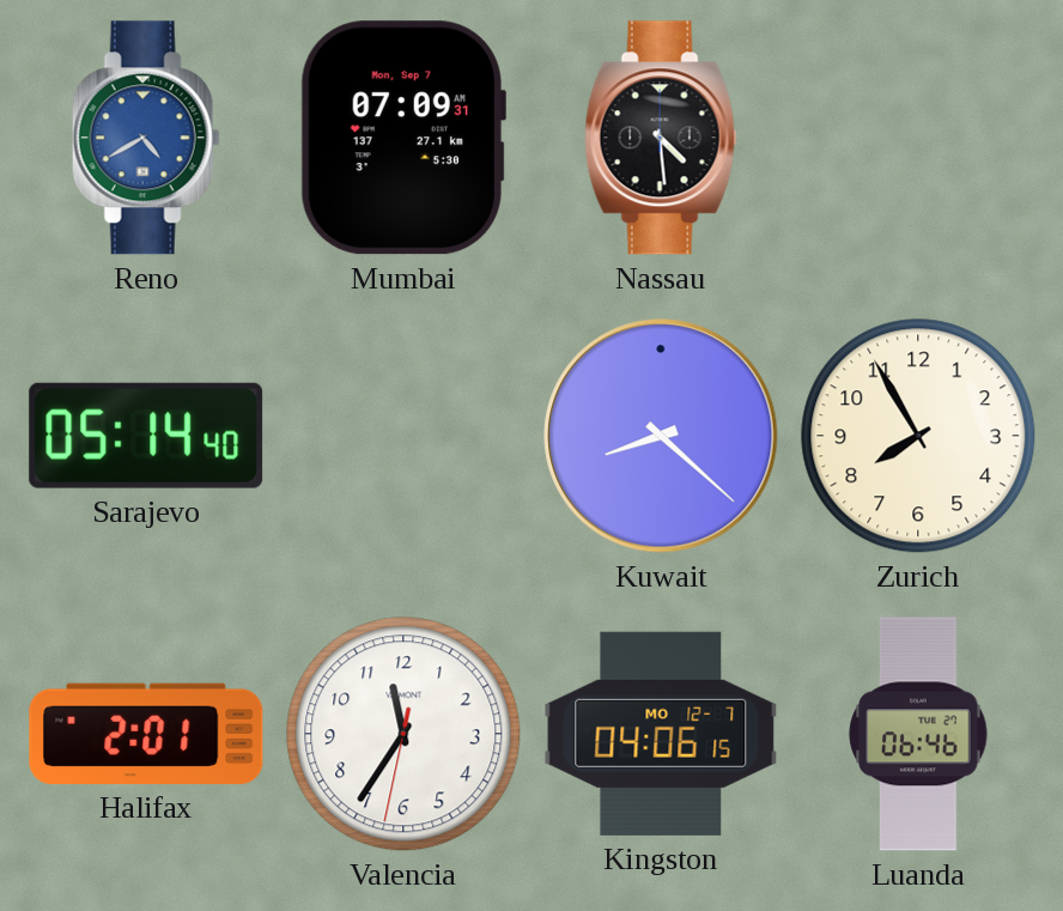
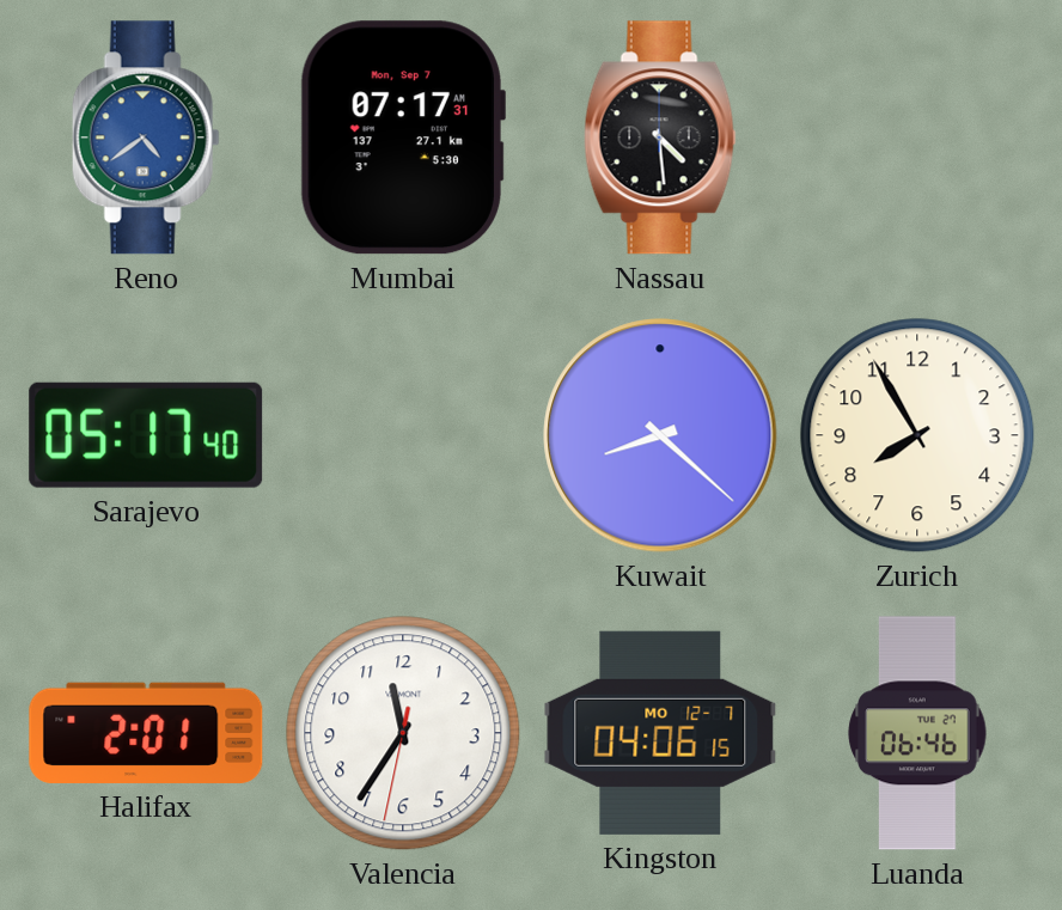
Reno: 4:40 -> 4:39 (146, 138)
Mumbai: 07:09 -> 07:17 (402, 138)
Sarajevo: 05:14 -> 05:17 (146, 435)
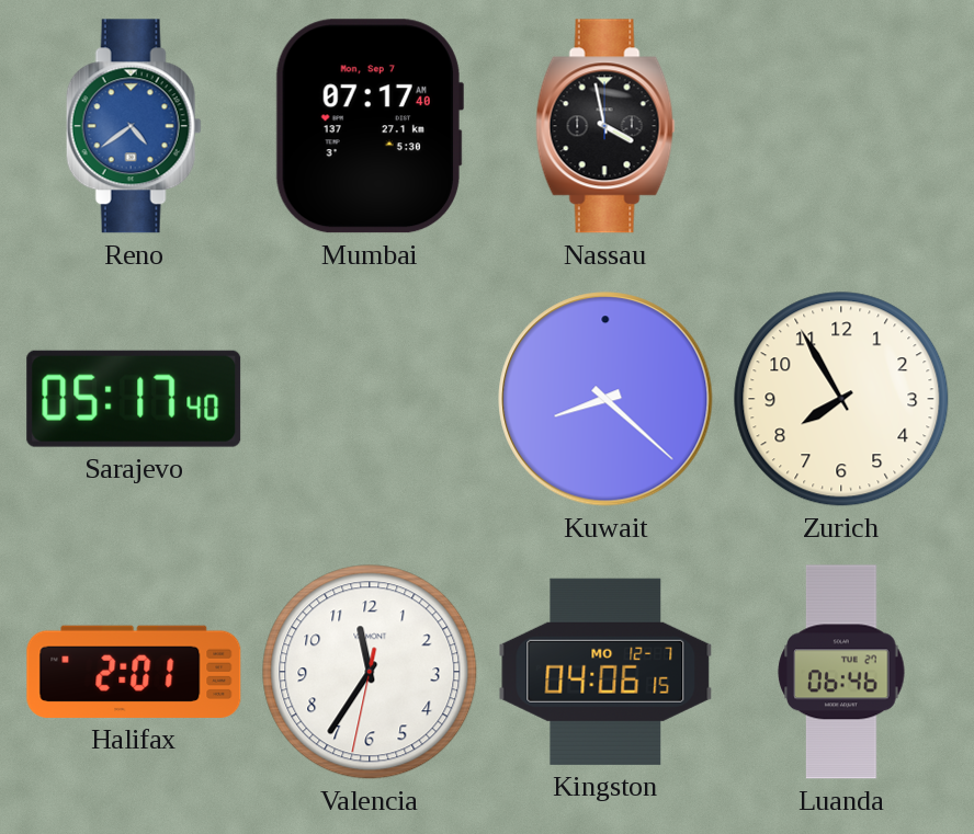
Mumbai: 07:17:31 -> 07:17:40 (369, 126)
Nassau: 4:29 -> 3:58 (605, 126)
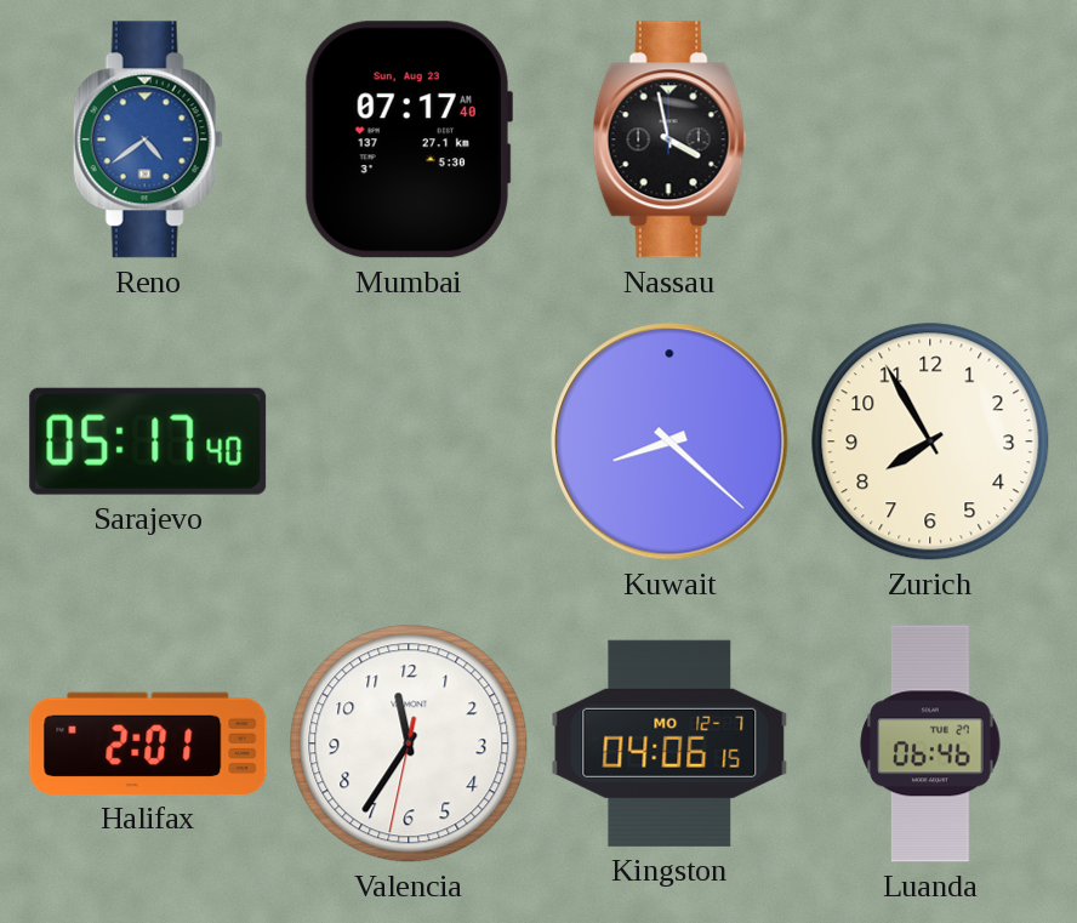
Mumbai date: Mon, Sep 7 -> Sun, Aug 23 (408, 139)
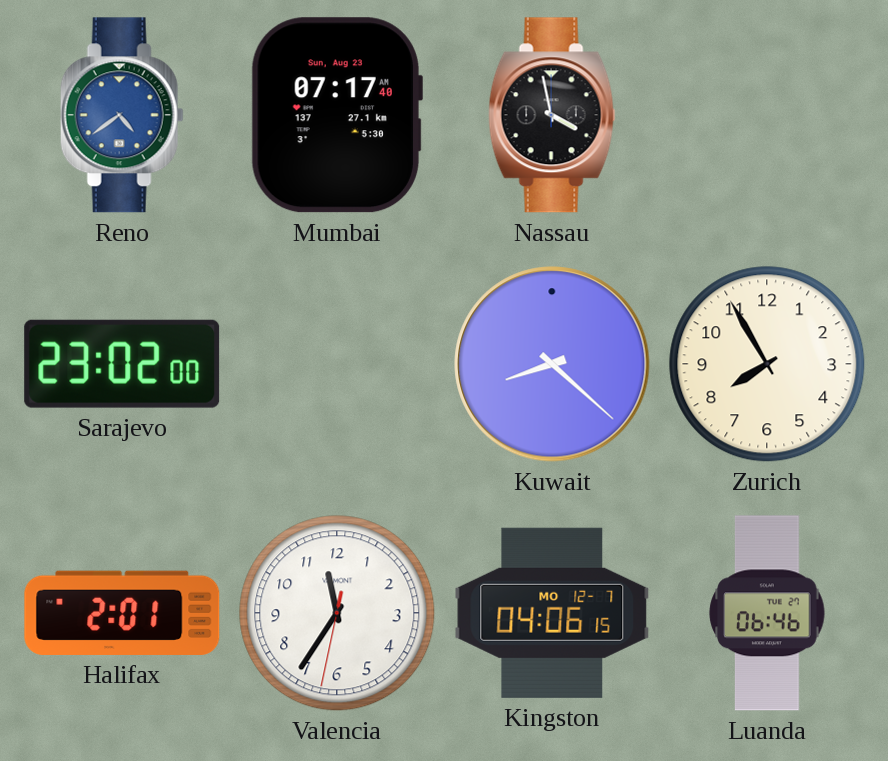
Sarajevo: 05:17 -> 23:02 (122, 364)
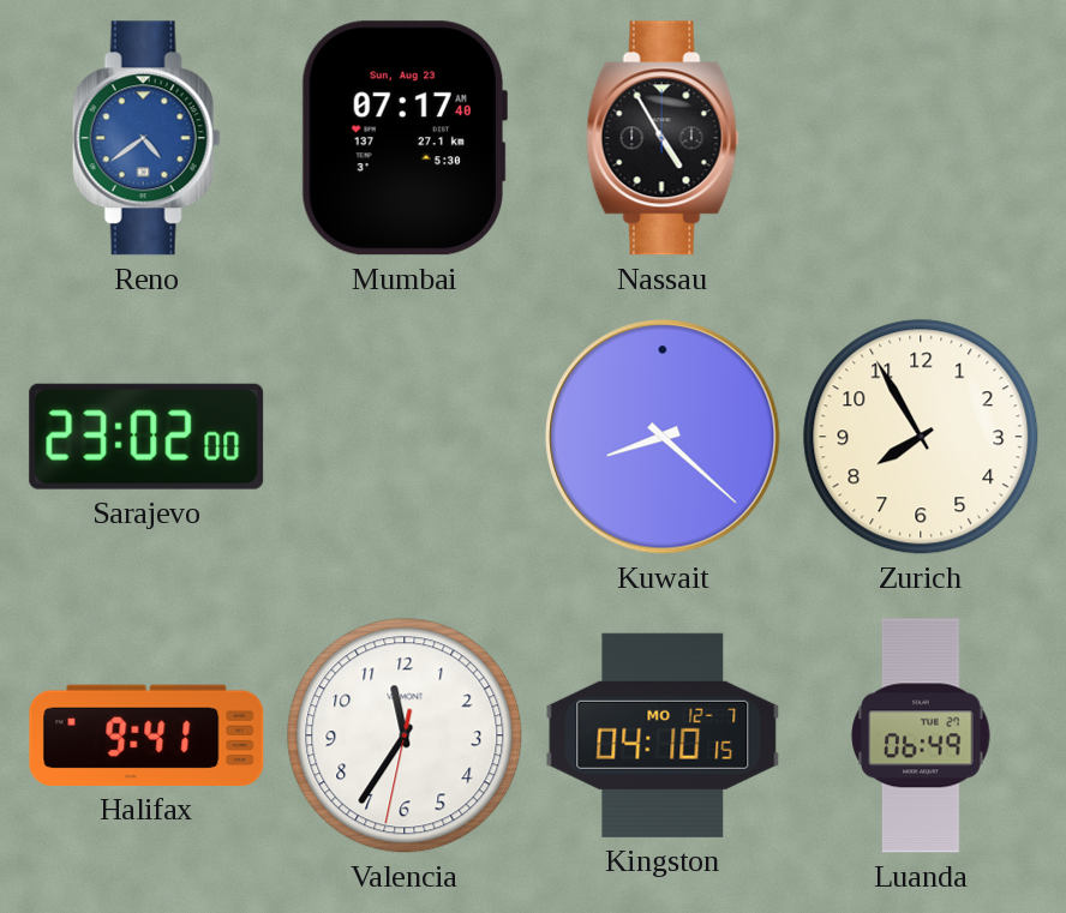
Nassau: 3:58 -> 4:55 (663, 138)
Halifax: 2:01 -> 9:41 (146, 735)
Kingston: 04:06 -> 04:10 (663, 735)
Luanda: 06:46 -> 06:49 (921, 735)
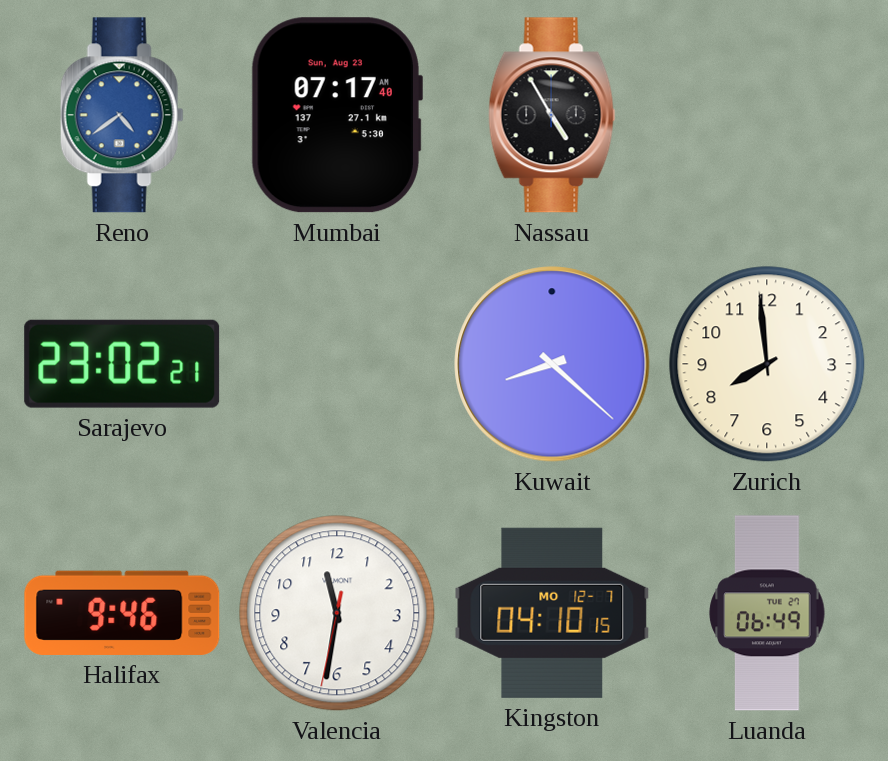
Sarajevo: 23:02:00 -> 23:02:21 (122, 364)
Zurich: 7:55 -> 7:59 (767, 364)
Halifax: 9:41 -> 9:46 (122, 613)
Valencia: 11:35 -> 11:31 (337, 613)
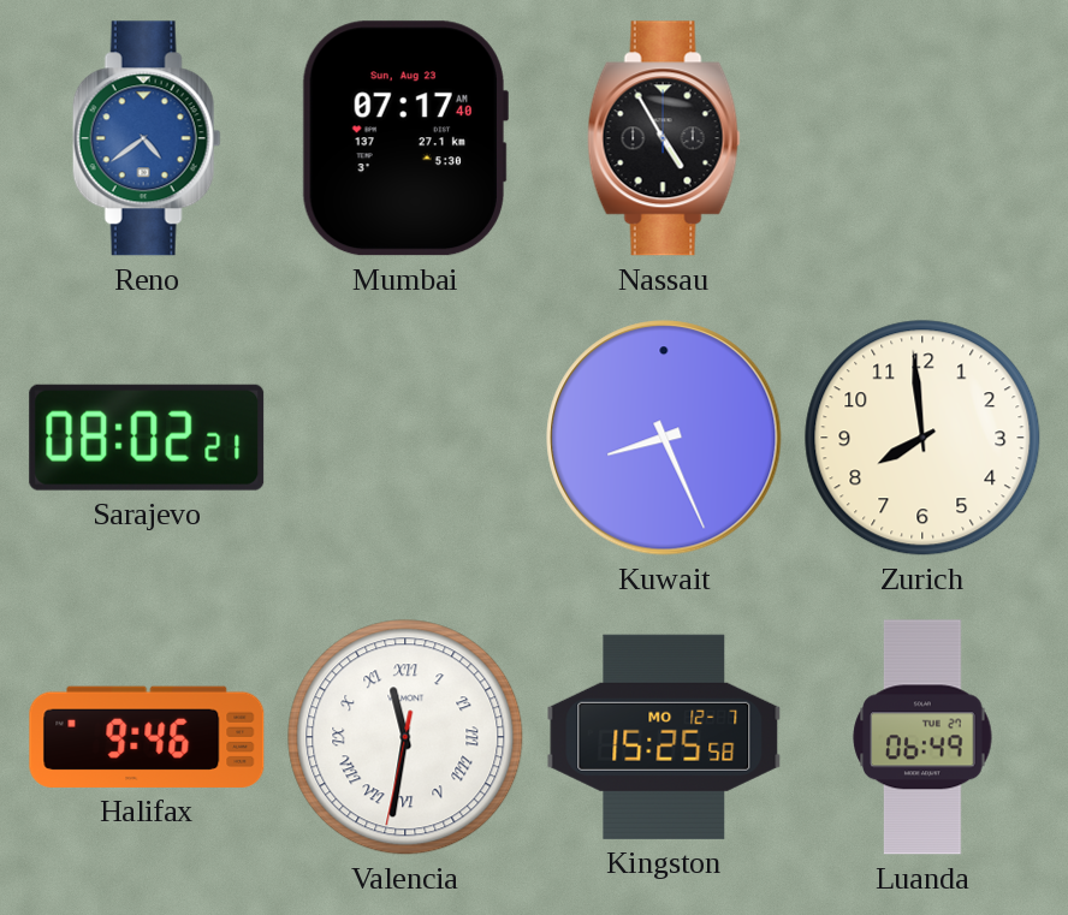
Sarajevo: 23:02 -> 08:02 (147, 438)
Kuwait: 8:22 -> 8:26 (664, 438)
Valencia numerals: Arabic -> Roman (405, 737)
Kingston: 04:10 -> 15:25 (664, 737)
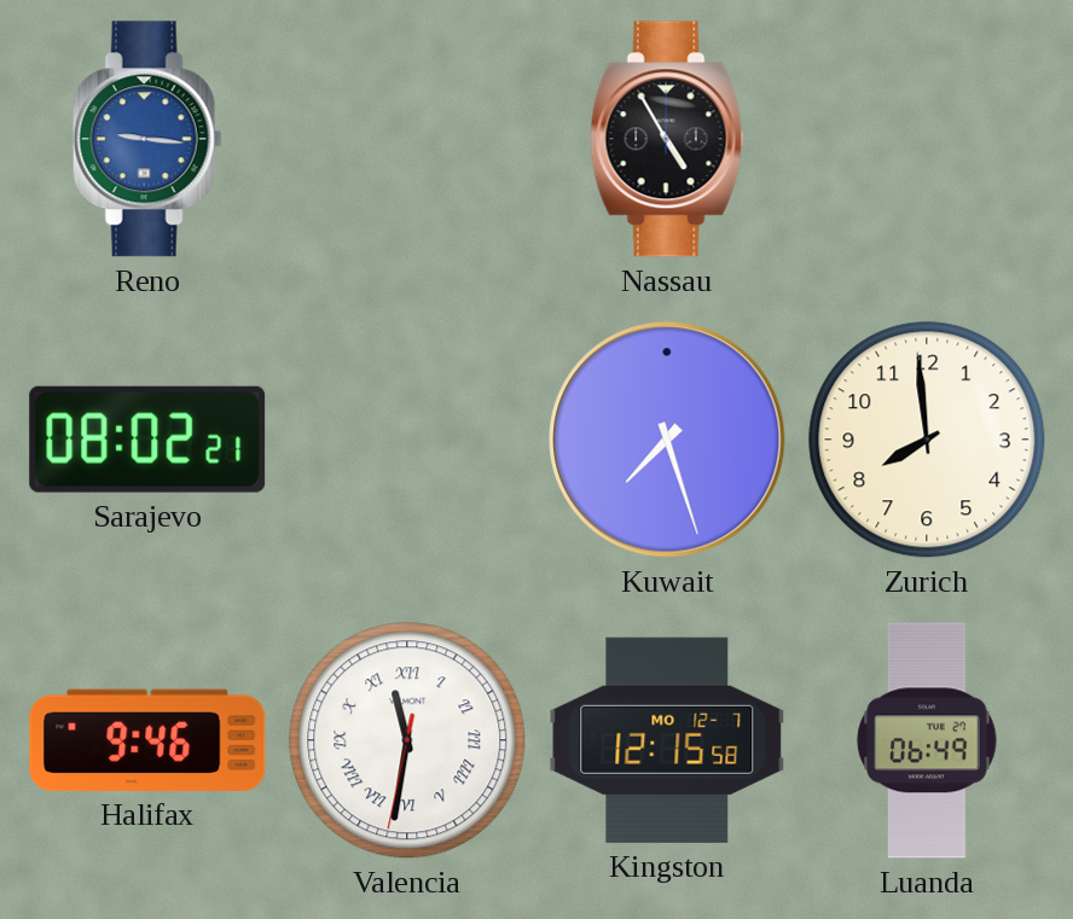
Reno: 4:39 -> 9:16 (147, 139)
Mumbai: 07:17 -> none (404, 138)
Kuwait: 8:26 -> 7:27 (667, 440)
Kingston: 15:25 -> 12:15 (667, 740)
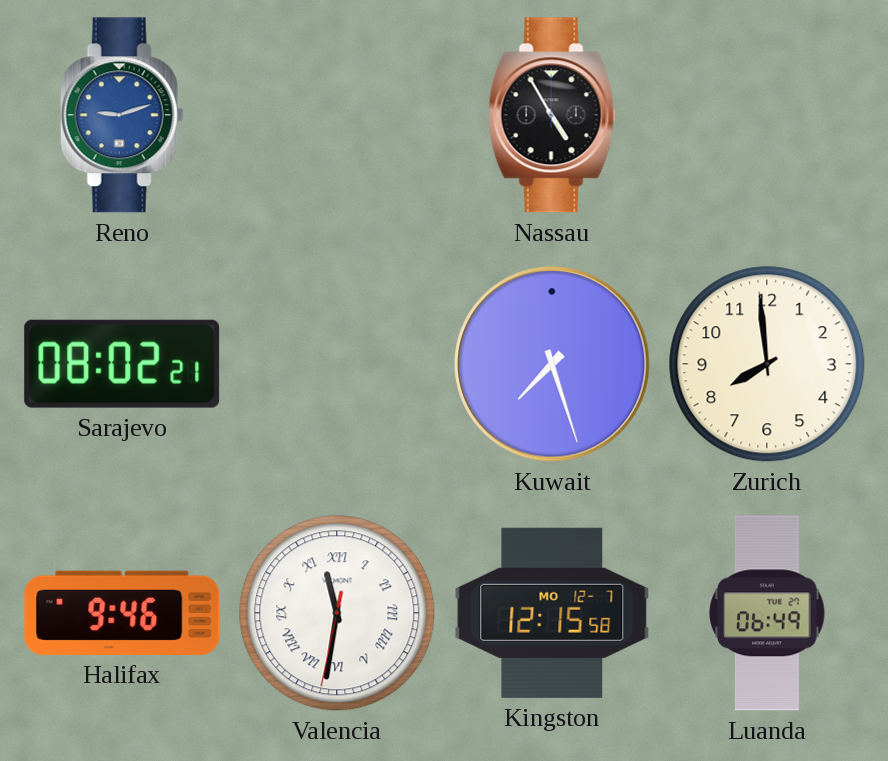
Reno: 9:16 -> 9:12 (122, 115)
